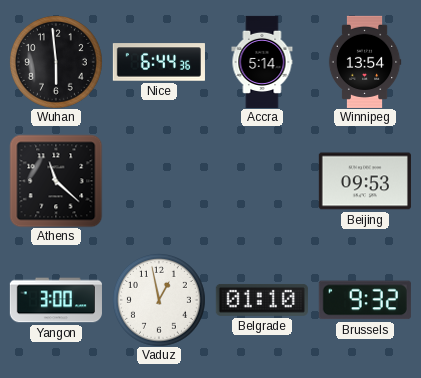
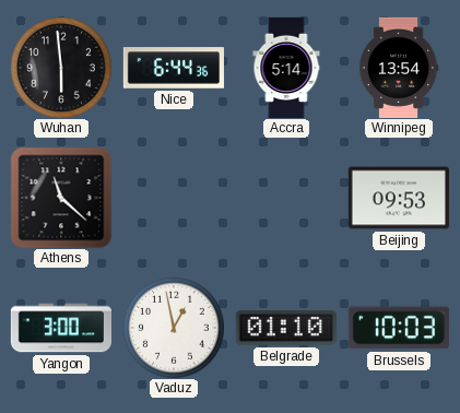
Brussels: 9:32 -> 10:03 (399, 328)
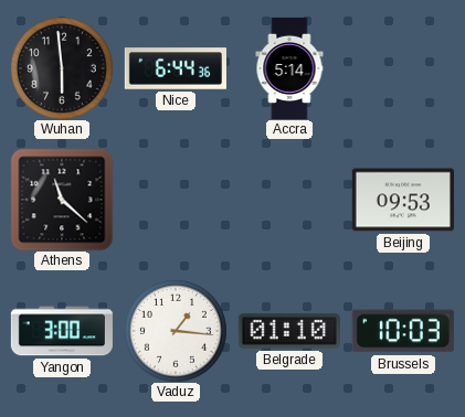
Winnipeg: 13:54 -> none (399, 67)
Vaduz: 12:58 -> 1:16 (176, 331)
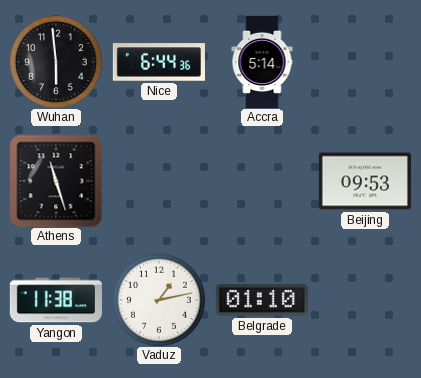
Athens: 11:22 -> 11:27 (56, 181)
Yangon: 3:00 -> 11:38 (56, 300)
Vaduz: 1:16 -> 1:13 (159, 300)
Brussels: 10:03 -> none (403, 331)
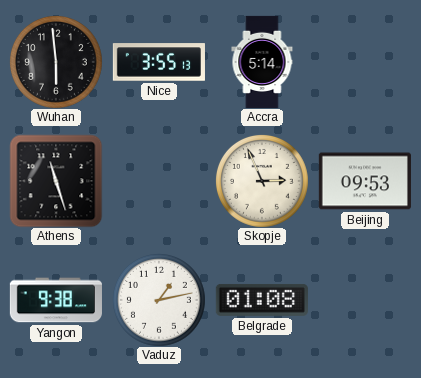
Nice: 6:44 -> 3:55 (159, 62)
Skopje: none -> 2:56 (262, 181)
Yangon: 11:38 -> 9:38 (56, 300)
Belgrade: 01:10 -> 01:08 (262, 300)
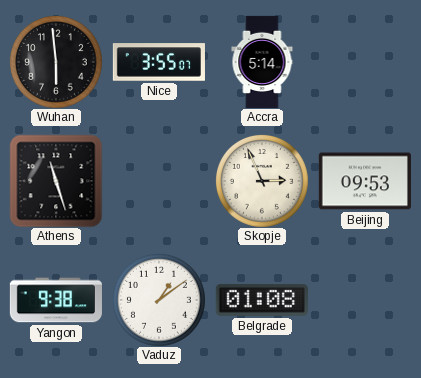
Nice: 3:55:13 -> 3:55:07 (159, 62)
Vaduz: 1:13 -> 1:09 (159, 300)
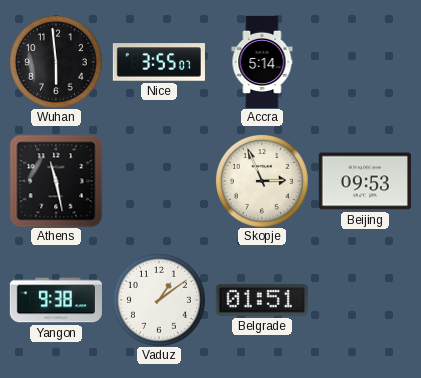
Athens: 11:27 -> 11:28 (56, 181)
Belgrade: 01:08 -> 01:51 (262, 300)
